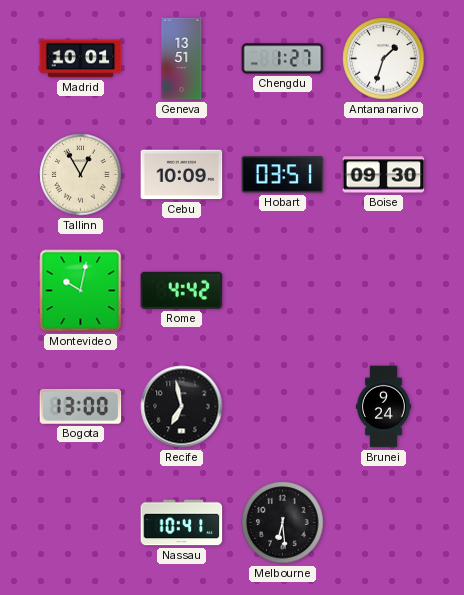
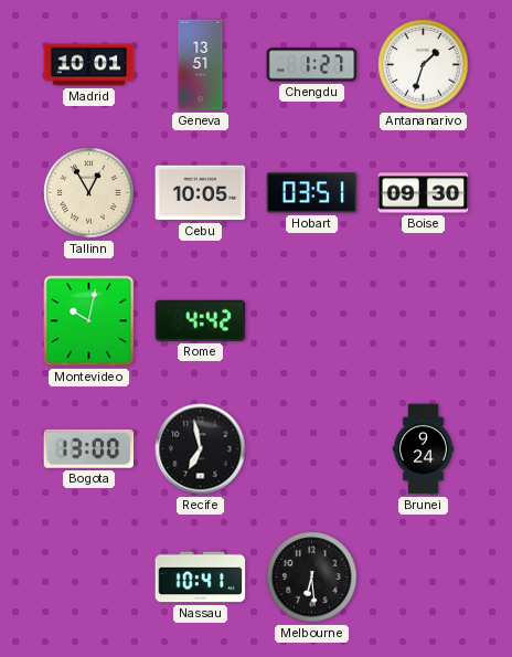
Cebu: 10:09 -> 10:05 (201, 193)
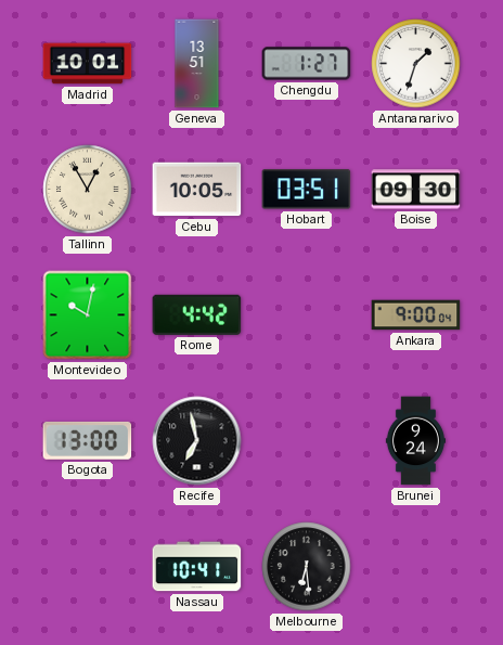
Ankara: none -> 9:00 (416, 315)
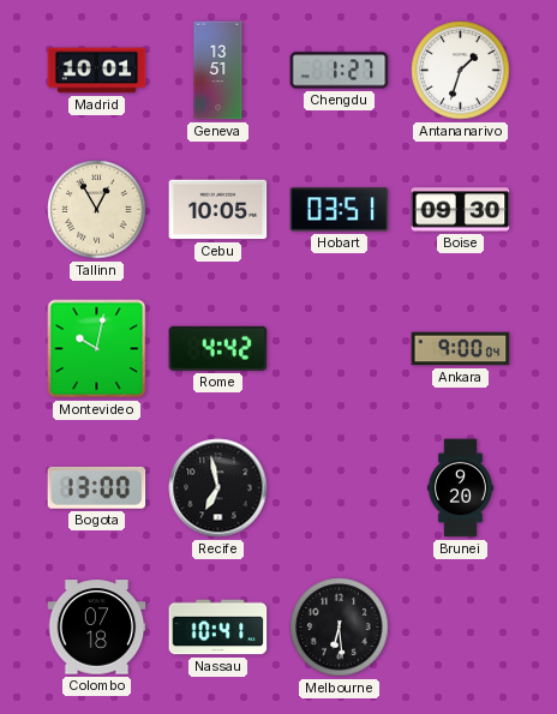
Brunei: 9:24 -> 9:20 (460, 488)
Colombo: none -> 07:18 (97, 628)
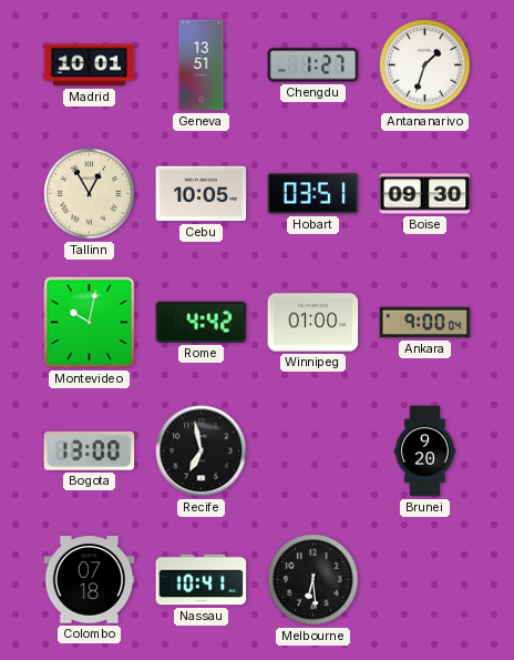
Winnipeg: none -> 01:00 (313, 323)
